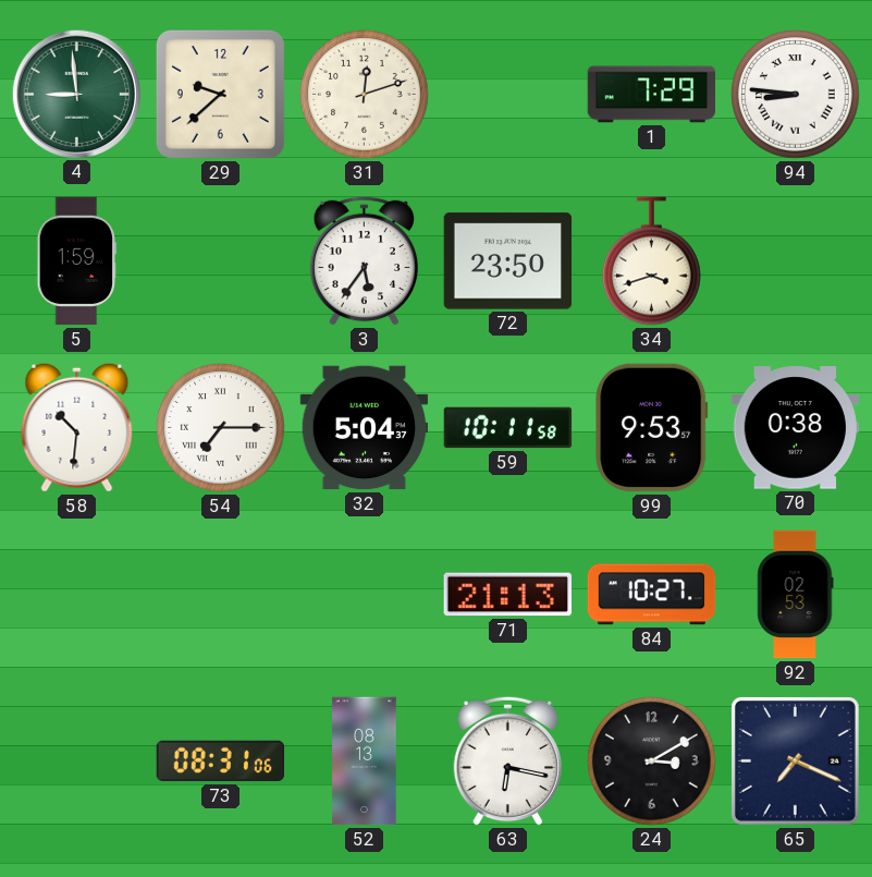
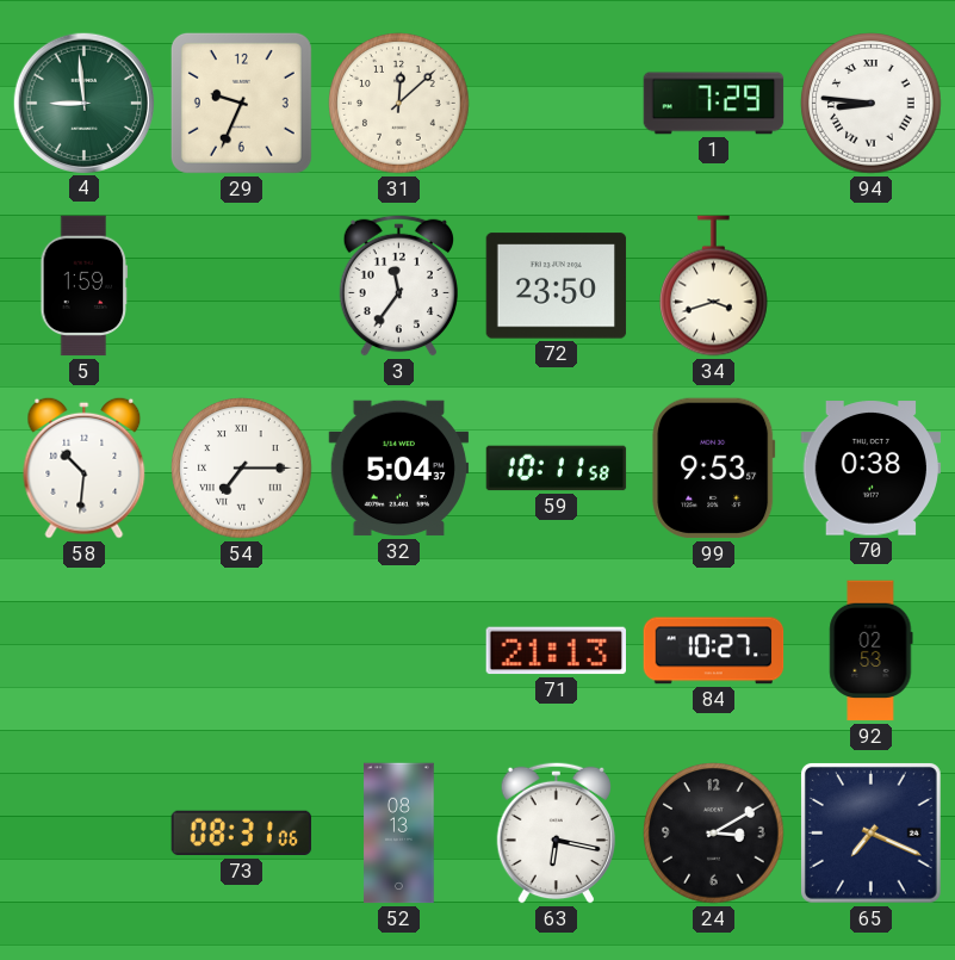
29: 9:38 -> 9:34 (241, 103)
31: 12:12 -> 12:08 (399, 104)
3: 5:36 -> 11:36 (398, 285)
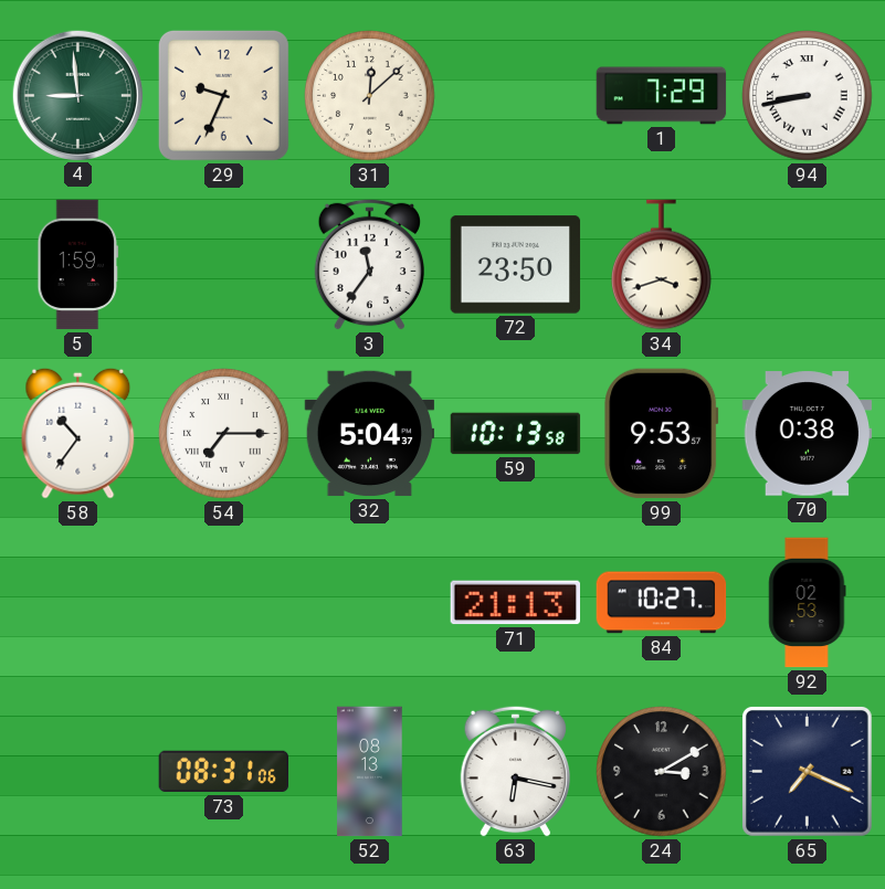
94: 8:46 -> 8:43 (808, 96)
58: 10:31 -> 10:36 (78, 433)
59: 10:11 -> 10:13 (516, 434)
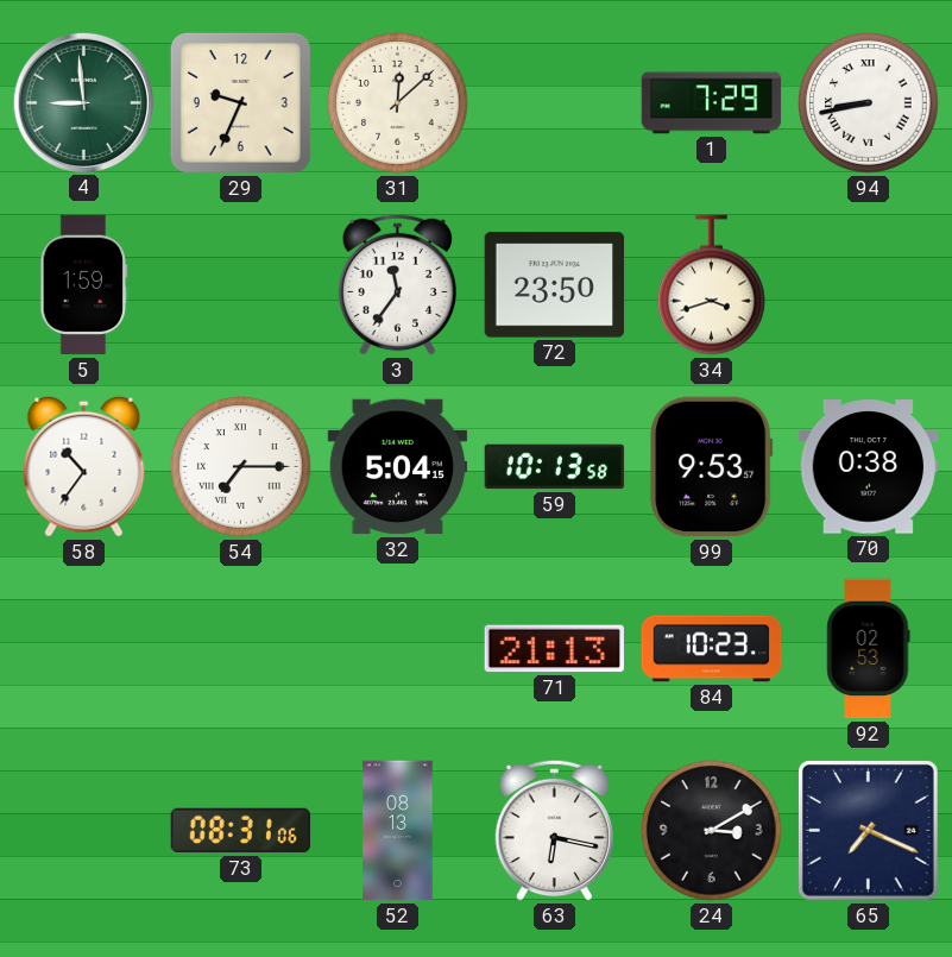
32: 5:04:37 -> 5:04:15 (398, 467)
84: 10:27 -> 10:23 (712, 649)
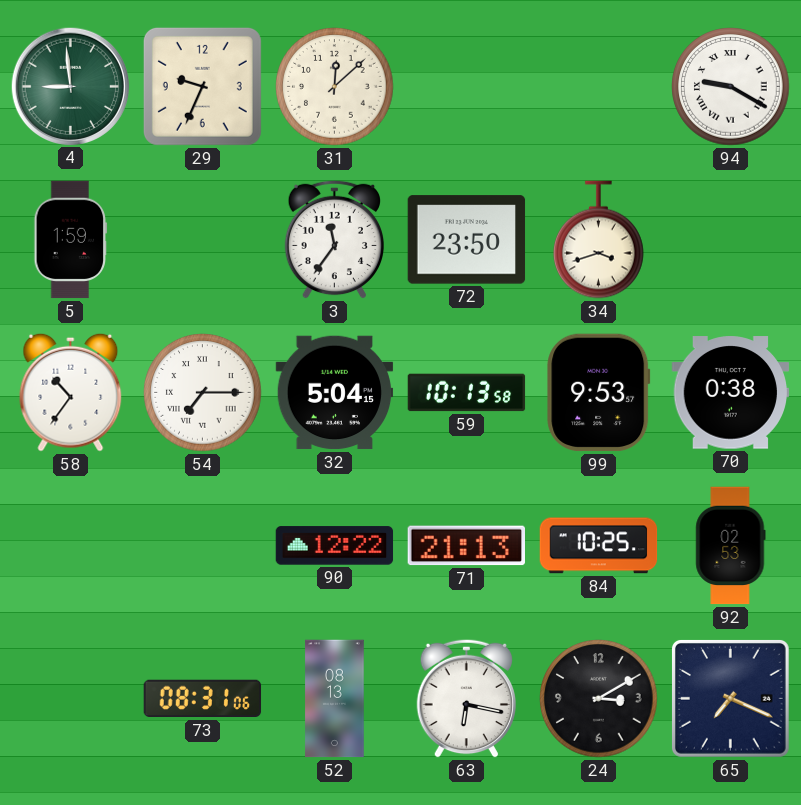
1: 7:29 -> none (712, 103)
94: 8:43 -> 9:20 (731, 87)
90: none -> 12:22 (335, 546)
84: 10:23 -> 10:25 (599, 546)
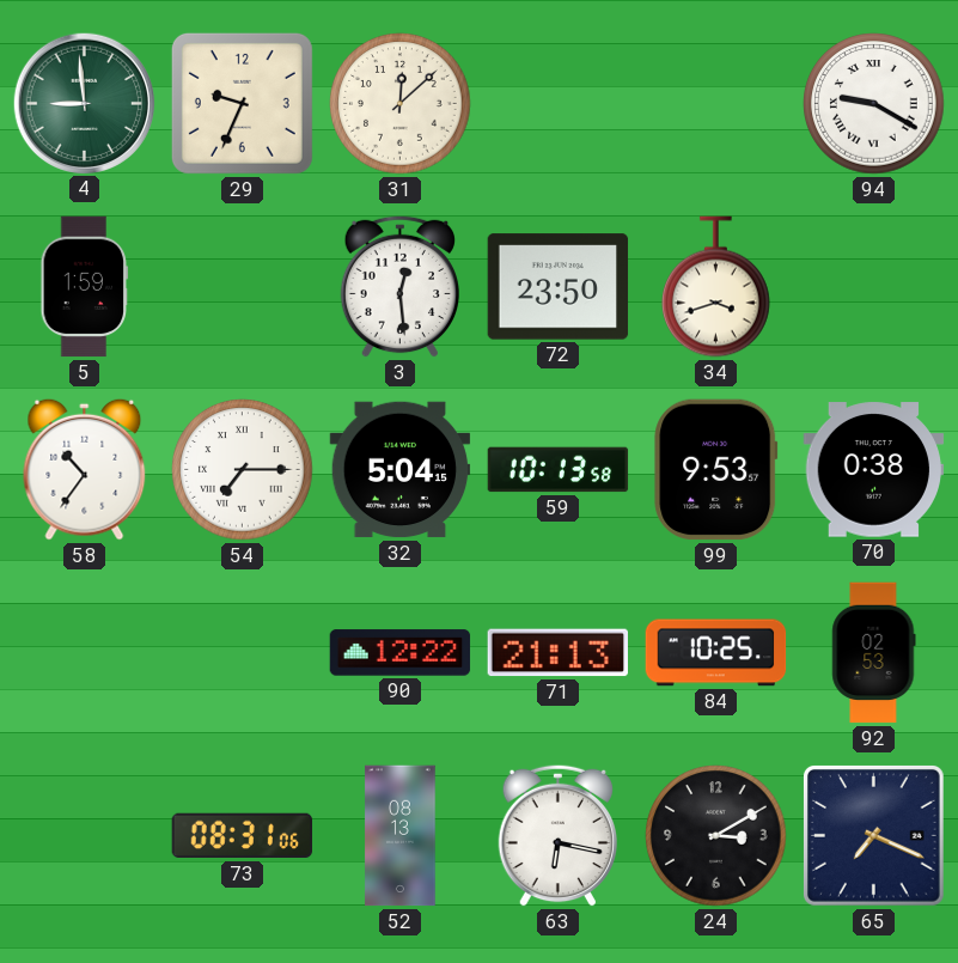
3: 11:36 -> 12:29 (399, 286)
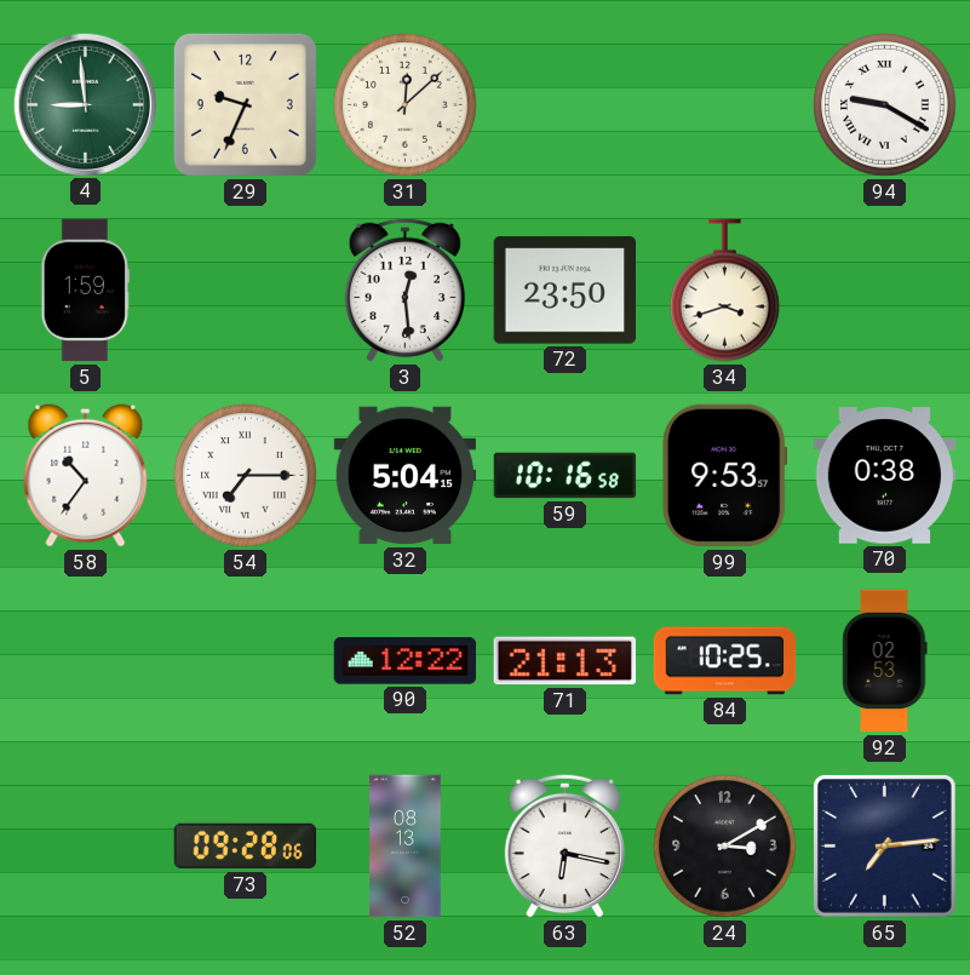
59: 10:13 -> 10:16 (566, 476)
73: 08:31 -> 09:28 (246, 847)
65: 7:19 -> 7:14 (884, 845)
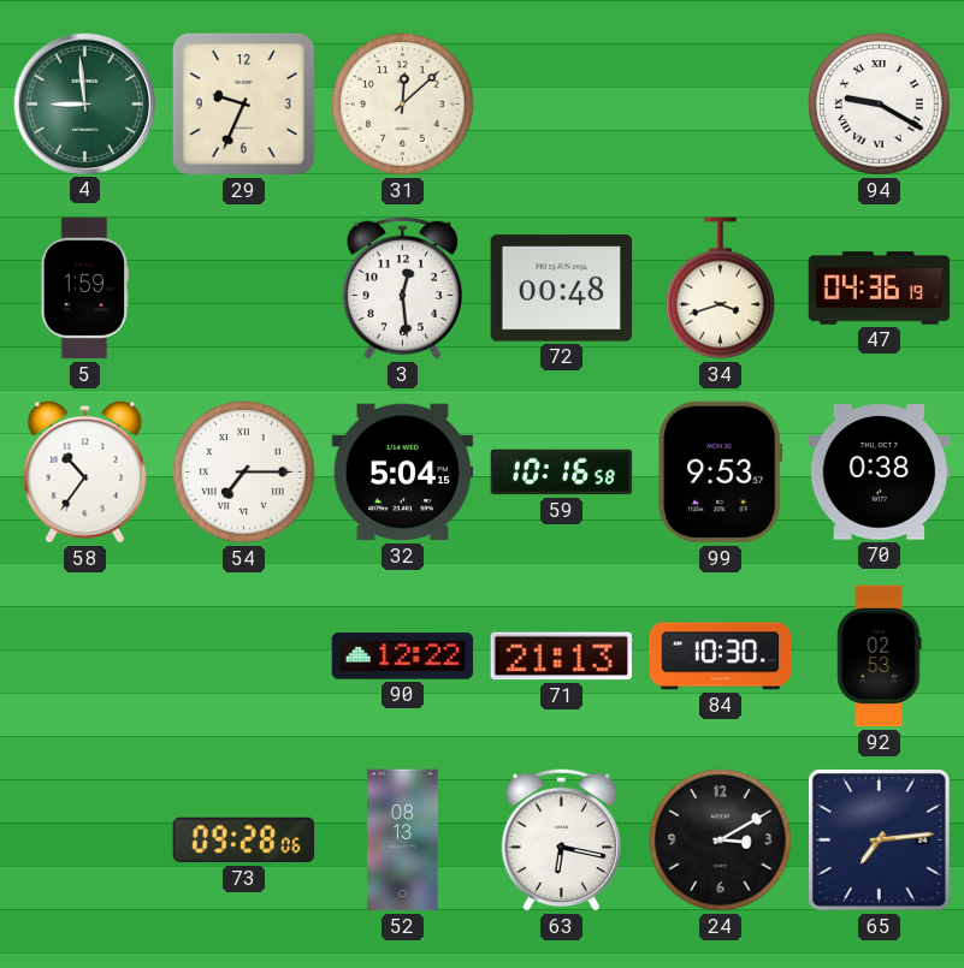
72: 23:50 -> 00:48 (562, 289)
47: none -> 04:36 (880, 289)
84: 10:25 -> 10:30 (721, 657)
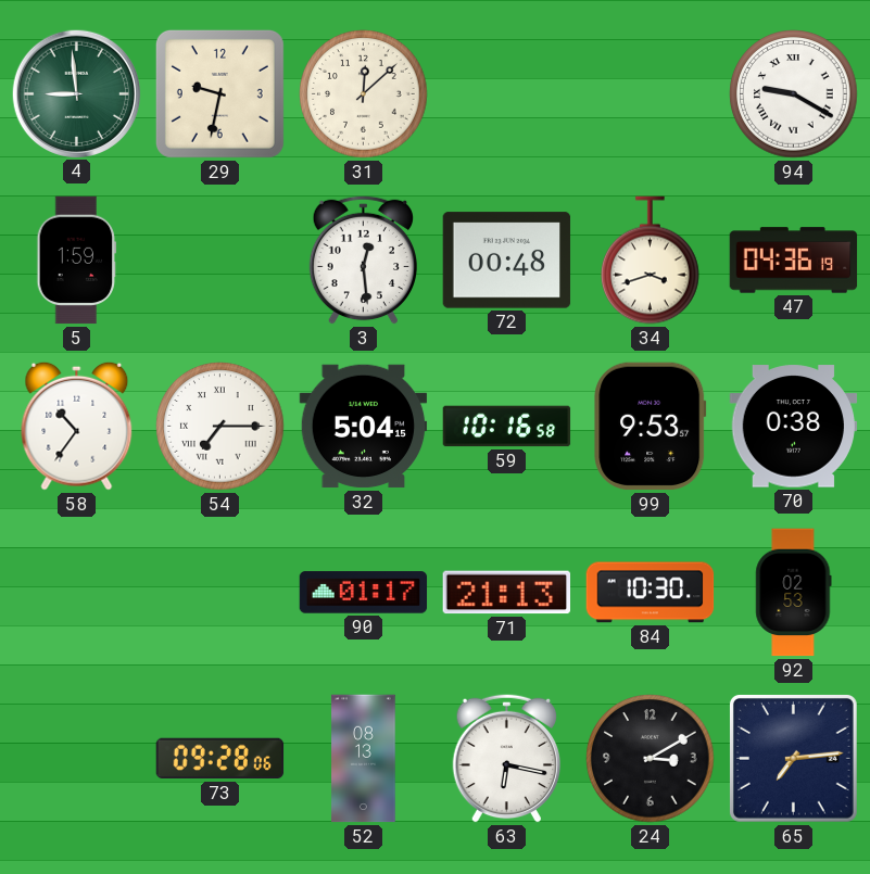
29: 9:34 -> 9:32 (219, 93)
90: 12:22 -> 01:17 (364, 593)
